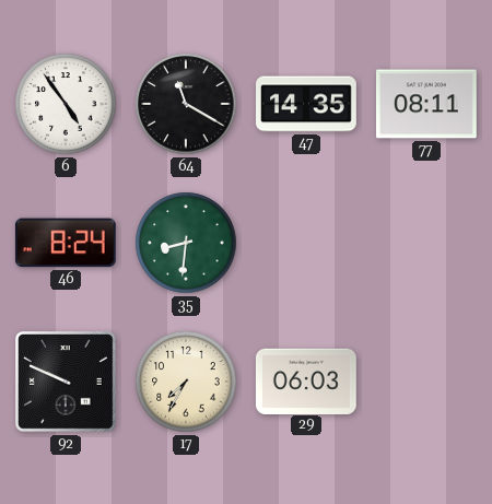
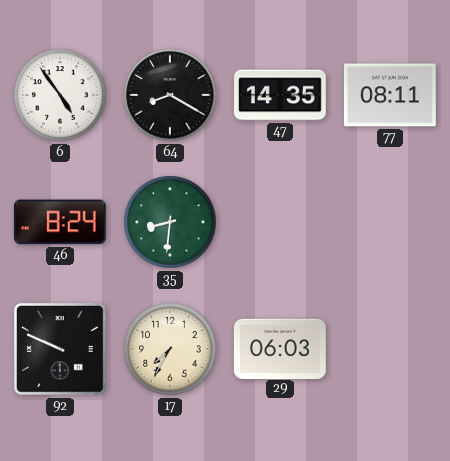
64: 11:20 -> 8:20 (170, 95)
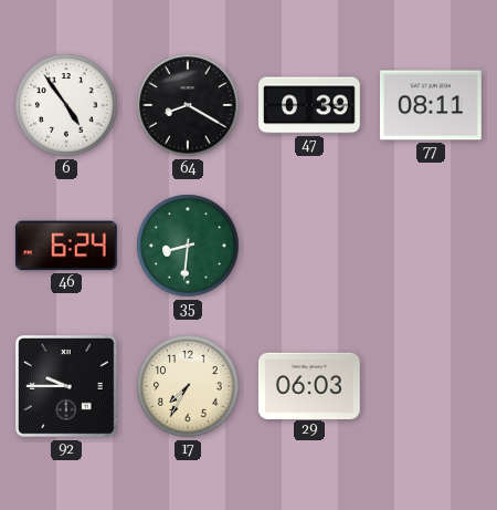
47: 14:35 -> 0:39 (310, 105)
46: 8:24 -> 6:24 (66, 246)
92: 9:49 -> 9:45 (67, 387)
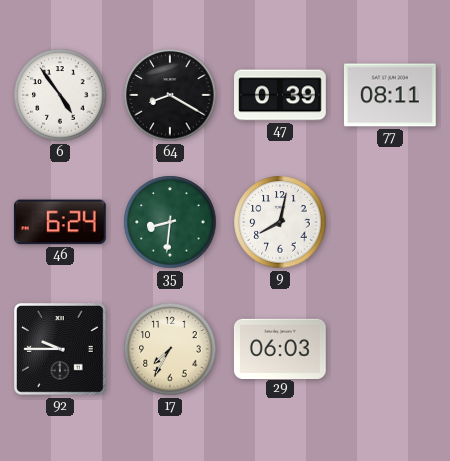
9: none -> 8:02 (280, 222)
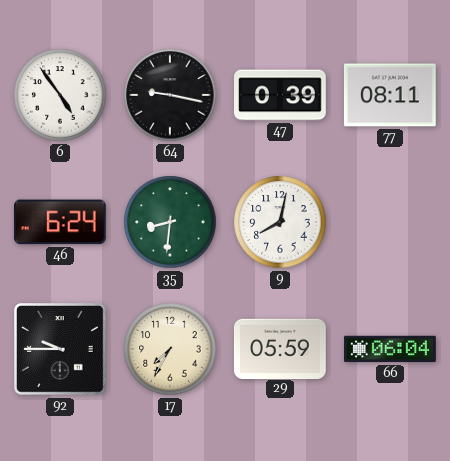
64: 8:20 -> 9:17 (170, 95)
29: 06:03 -> 05:59 (280, 348)
66: none -> 06:04 (391, 349)
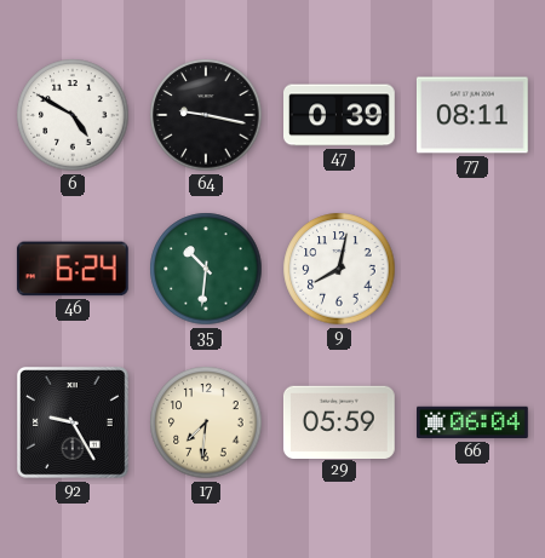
6: 4:54 -> 4:50 (73, 115)
35: 8:31 -> 10:31 (206, 269)
92: 9:45 -> 9:25 (74, 424)
17: 7:35 -> 7:31 (206, 422)
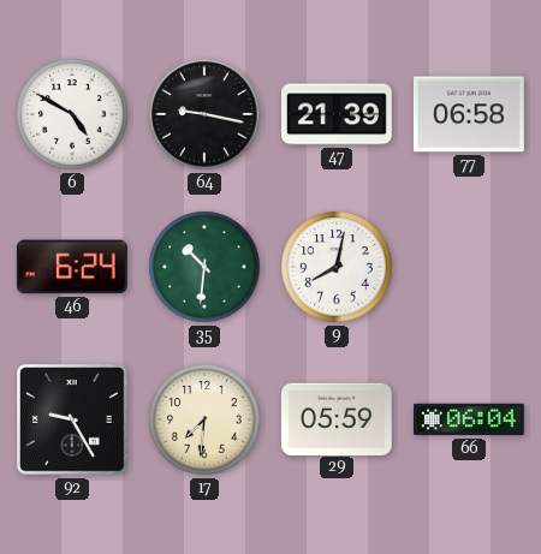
47: 0:39 -> 21:39 (338, 114)
77: 08:11 -> 06:58 (469, 114)
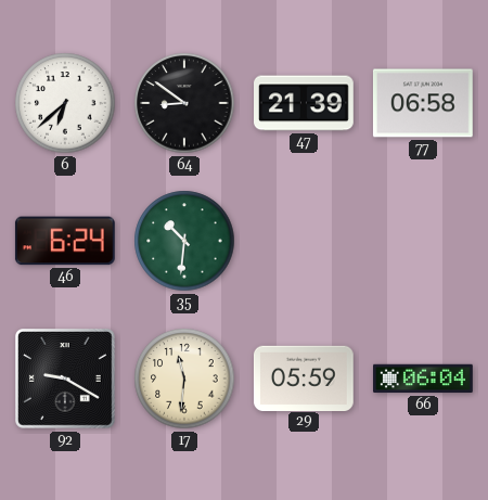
6: 4:50 -> 6:38 (65, 103)
64: 9:17 -> 8:51 (184, 103)
9: 8:02 -> none (337, 267)
92: 9:25 -> 9:20 (66, 380)
17: 7:31 -> 11:31 (184, 379)
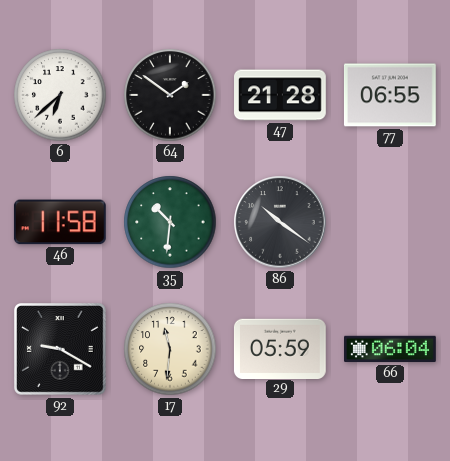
64: 8:51 -> 1:51 (170, 95)
47: 21:39 -> 21:28 (281, 95)
77: 06:58 -> 06:55 (390, 95)
46: 6:24 -> 11:58 (60, 222)
86: none -> 10:21 (280, 222)
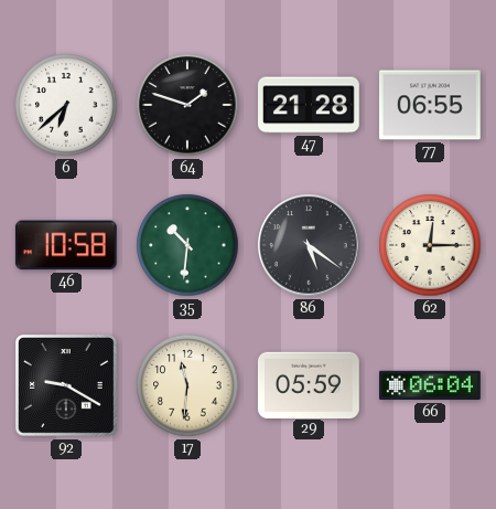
64: 1:51 -> 1:48 (187, 105)
46: 11:58 -> 10:58 (66, 245)
86: 10:21 -> 5:21 (309, 245)
62: none -> 12:15 (430, 245)
